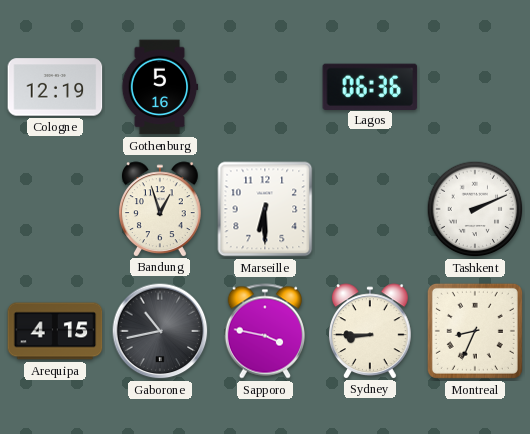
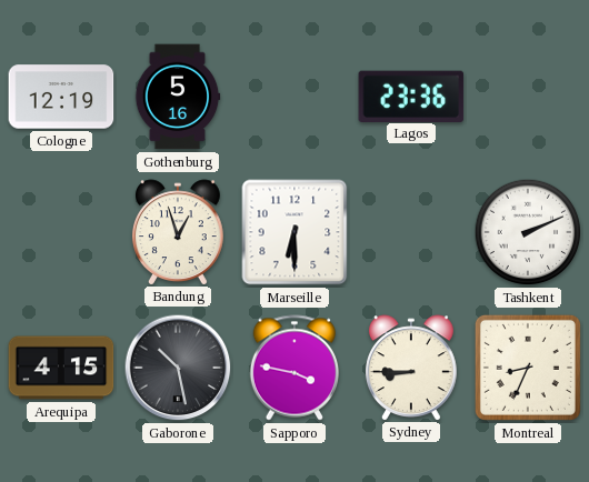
Lagos: 06:36 -> 23:36 (411, 96)
Gaborone: 10:43 -> 10:28 (178, 368)
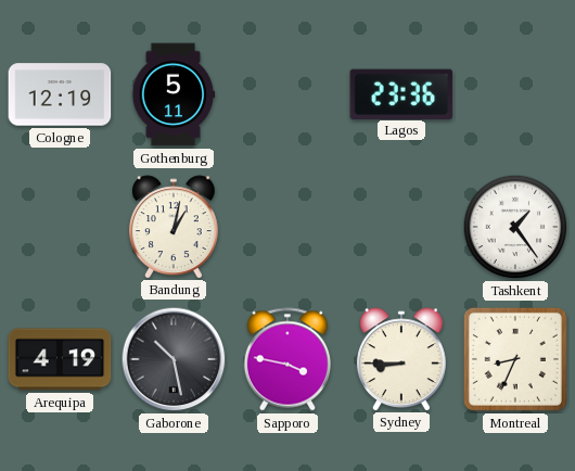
Gothenburg: 5:16 -> 5:11 (174, 94)
Bandung: 12:57 -> 1:02 (174, 227)
Marseille: 6:30 -> none (294, 232)
Tashkent: 2:11 -> 1:24 (515, 227)
Arequipa: 4:15 -> 4:19 (60, 359)
